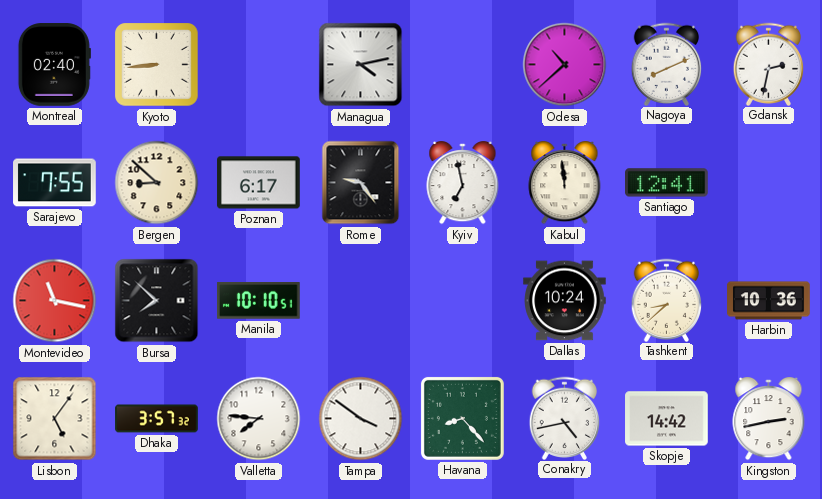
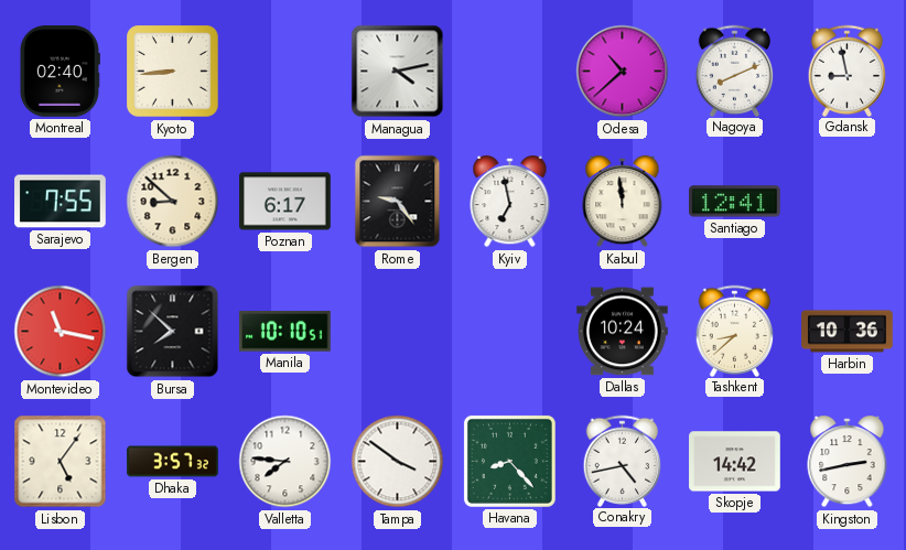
Gdansk: 2:32 -> 8:58 (848, 71)
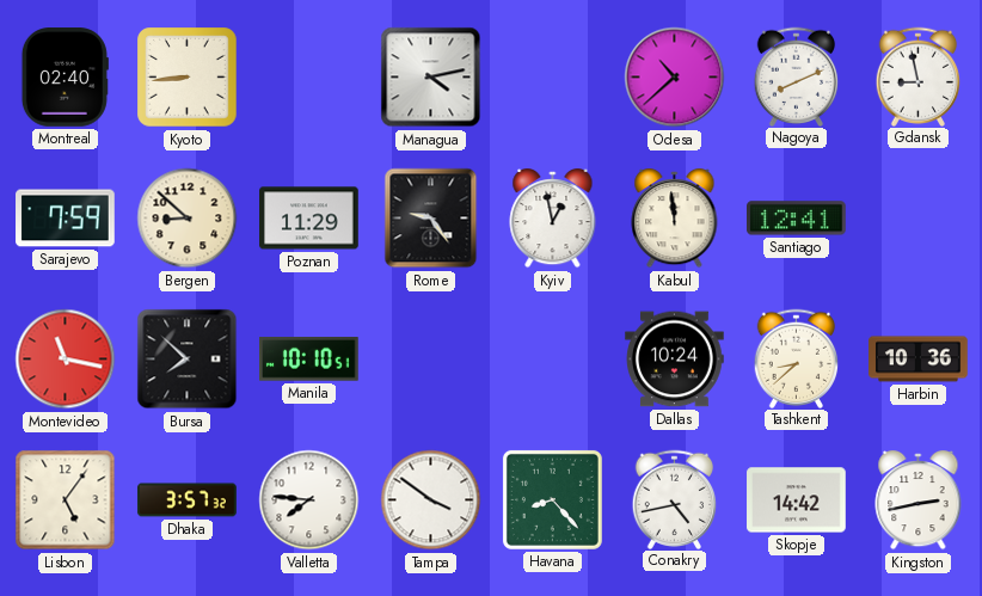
Sarajevo: 7:55 -> 7:59 (66, 219)
Poznan: 6:17 -> 11:29 (309, 219)
Kyiv: 6:58 -> 12:58 (553, 219)
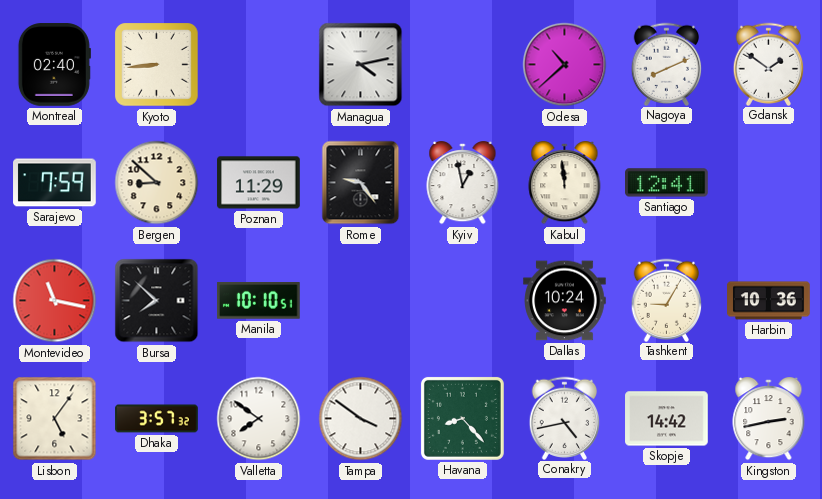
Gdansk: 8:58 -> 1:51 (769, 64)
Tashkent: 8:38 -> 9:05 (667, 300)
Valletta: 7:46 -> 7:51 (259, 419)
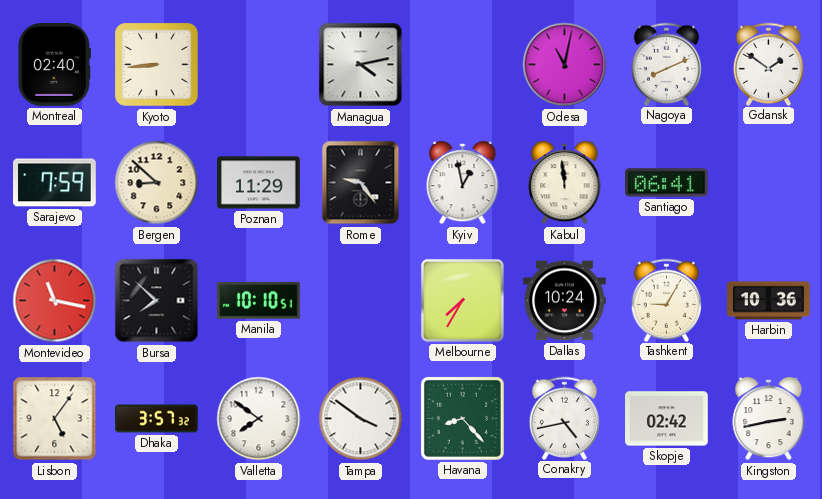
Odesa: 10:38 -> 11:02 (565, 65)
Santiago: 12:41 -> 06:41 (667, 183)
Melbourne: none -> 7:35 (462, 300)
Skopje: 14:42 -> 02:42 (667, 419)
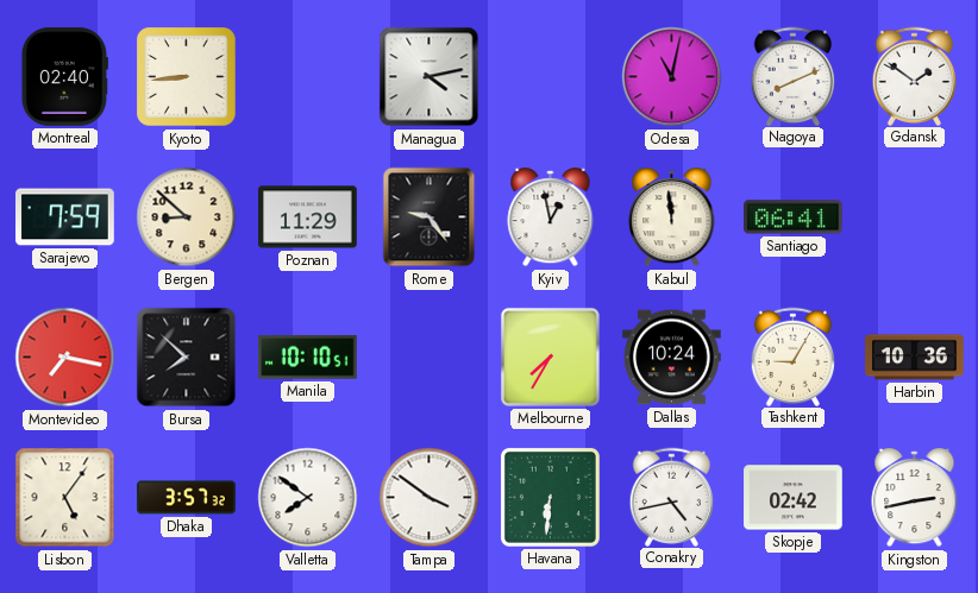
Montevideo: 11:17 -> 7:17 (65, 358)
Havana: 8:23 -> 6:31 (550, 497)
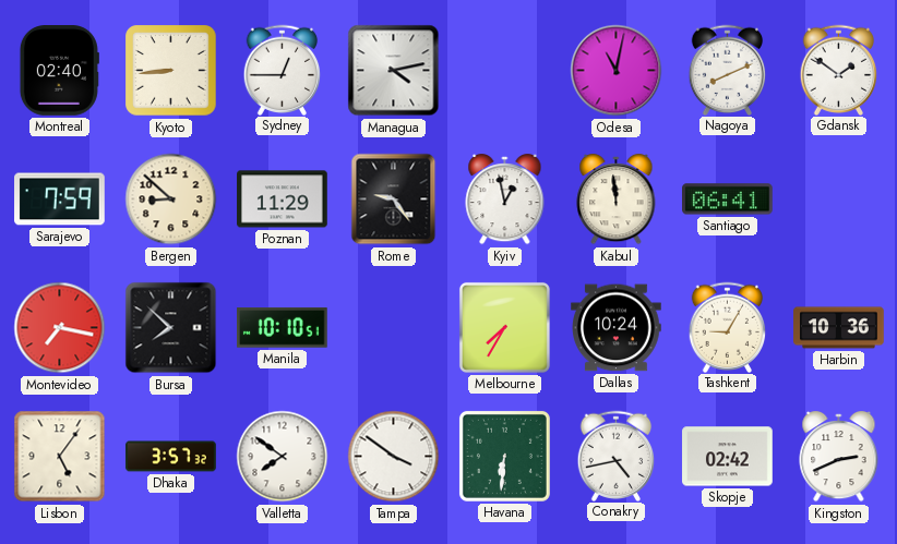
Sydney: none -> 12:45 (283, 70)
Kingston: 2:43 -> 2:41 (839, 457)
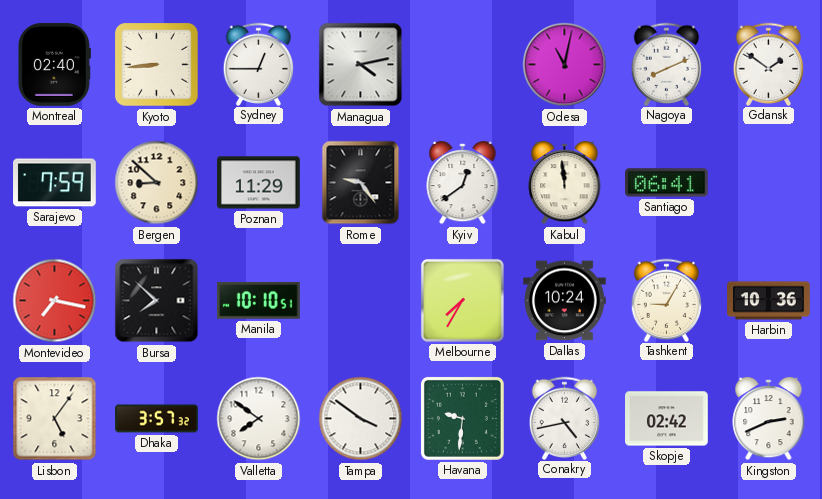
Kyiv: 12:58 -> 12:39 (463, 183)
Havana: 6:31 -> 9:31 (462, 418)
